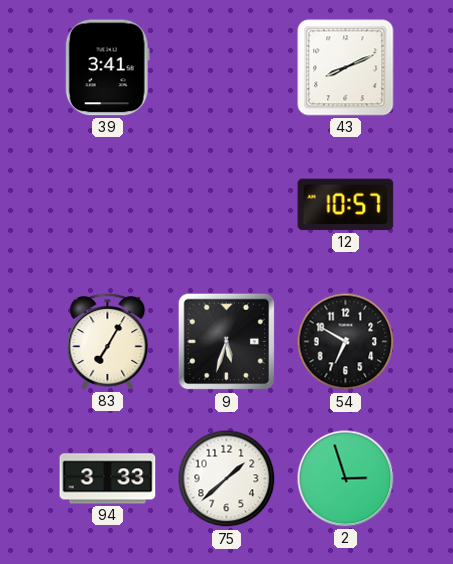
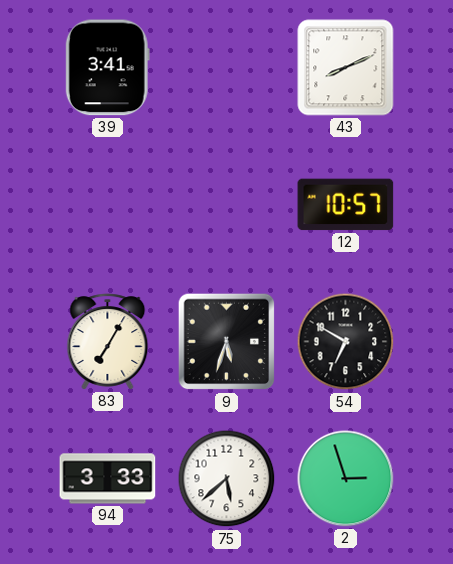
75: 1:38 -> 5:38 (227, 479)
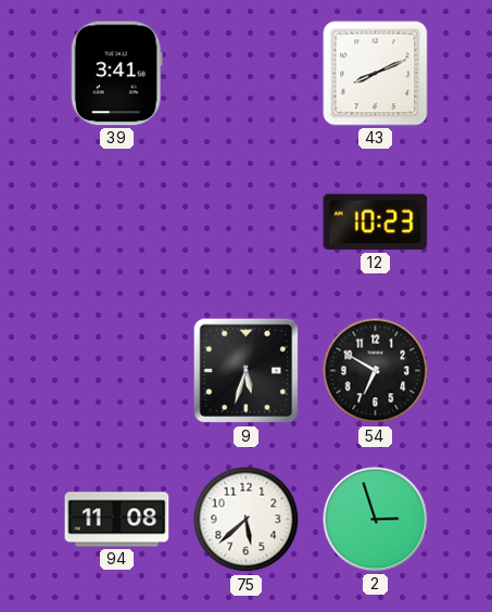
12: 10:57 -> 10:23 (376, 222)
83: 7:05 -> none (108, 342)
94: 3:33 -> 11:08 (117, 520)
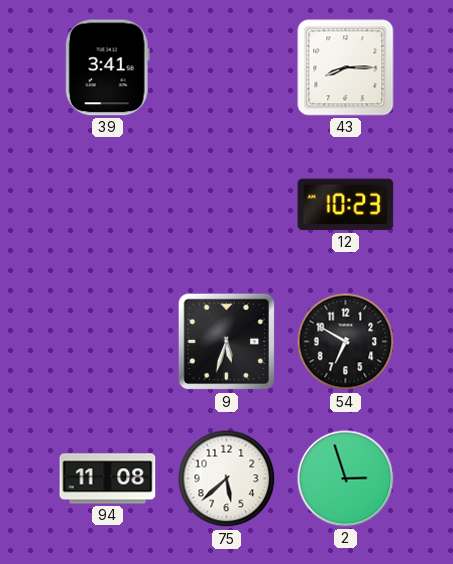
43: 8:11 -> 8:15 (346, 68)
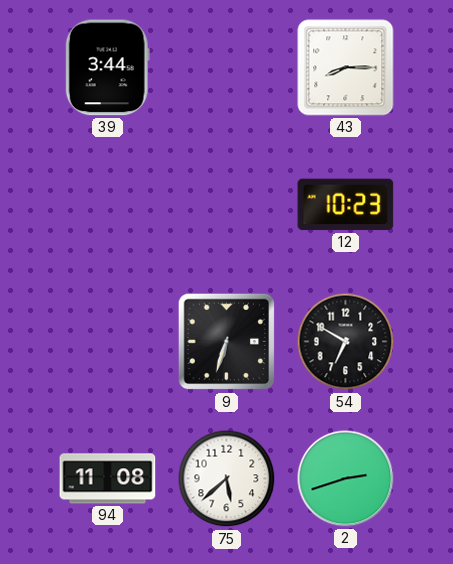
39: 3:41 -> 3:44 (107, 68)
9: 5:33 -> 6:33 (227, 342)
2: 2:57 -> 2:42 (346, 479)
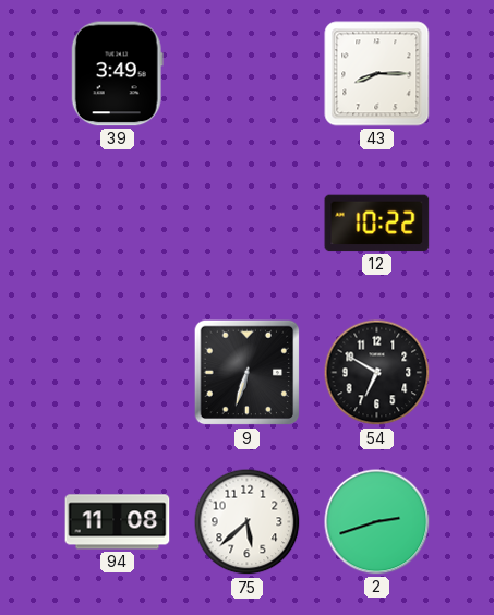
39: 3:44 -> 3:49 (117, 74)
12: 10:23 -> 10:22 (377, 224)
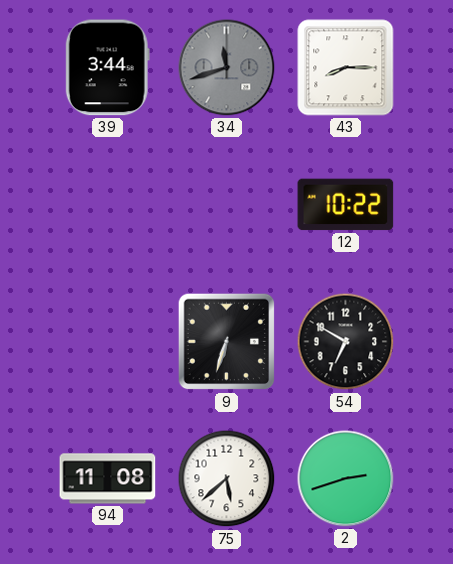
39: 3:49 -> 3:44 (107, 68)
34: none -> 11:42 (227, 68)
